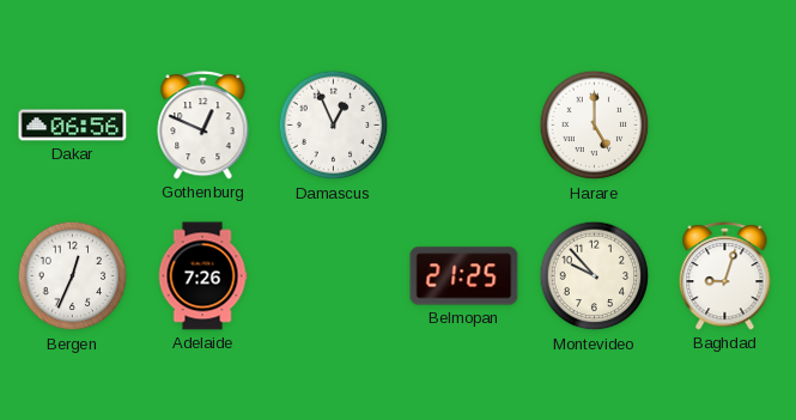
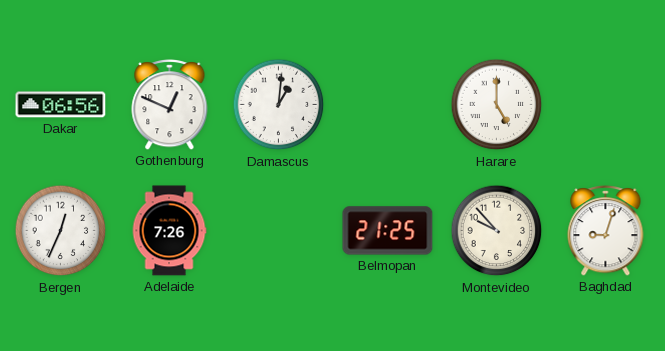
Damascus: 12:56 -> 1:01 (279, 105)
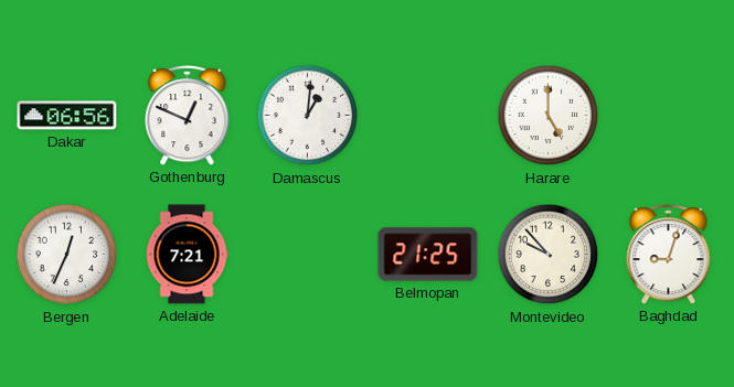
Adelaide: 7:26 -> 7:21 (187, 255)
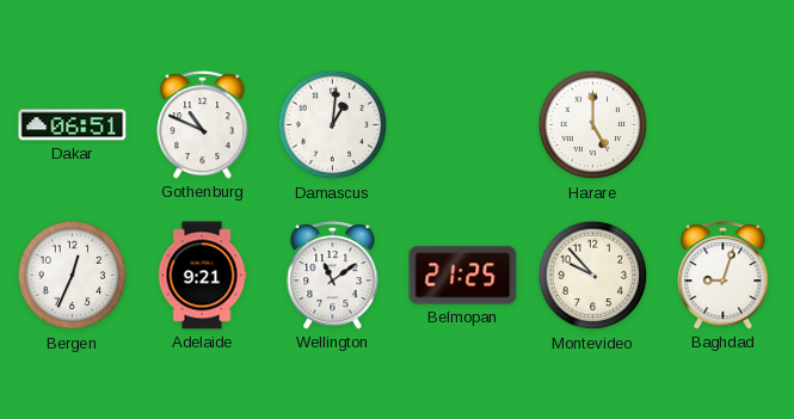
Dakar: 06:56 -> 06:51 (73, 125)
Gothenburg: 12:49 -> 10:49 (203, 125)
Adelaide: 7:21 -> 9:21 (202, 276)
Wellington: none -> 11:09 (333, 276)
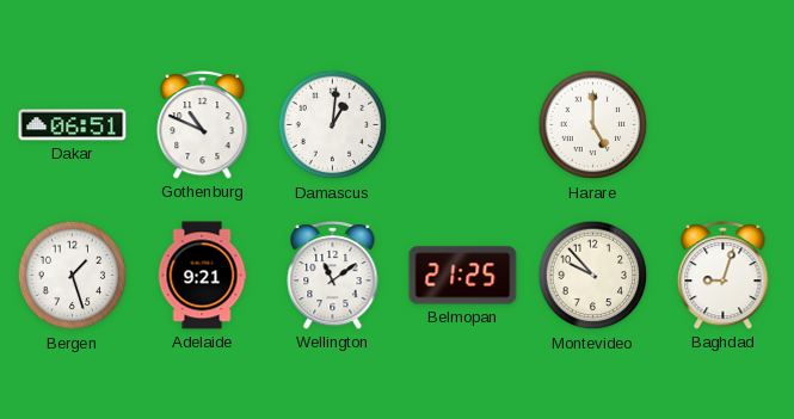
Bergen: 12:34 -> 1:27 (73, 276)
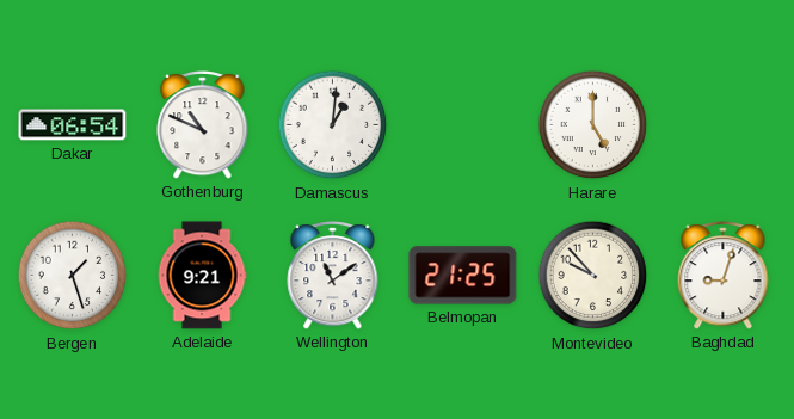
Dakar: 06:51 -> 06:54 (73, 125)
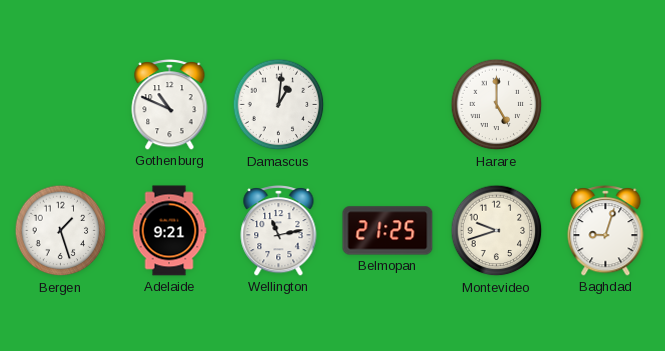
Dakar: 06:54 -> none (73, 125)
Wellington: 11:09 -> 11:13 (279, 231)
Montevideo: 9:53 -> 9:42 (497, 231)
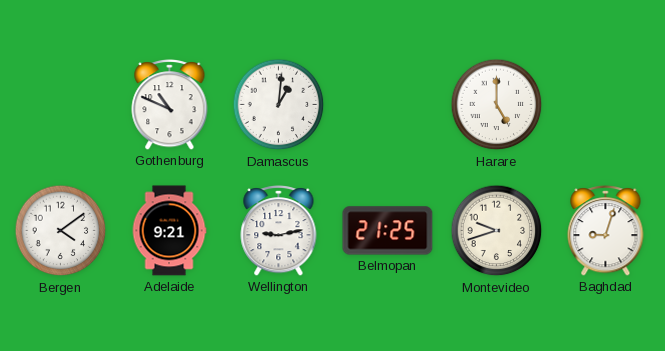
Bergen: 1:27 -> 4:09 (61, 231)
Wellington: 11:13 -> 9:13 (279, 231)
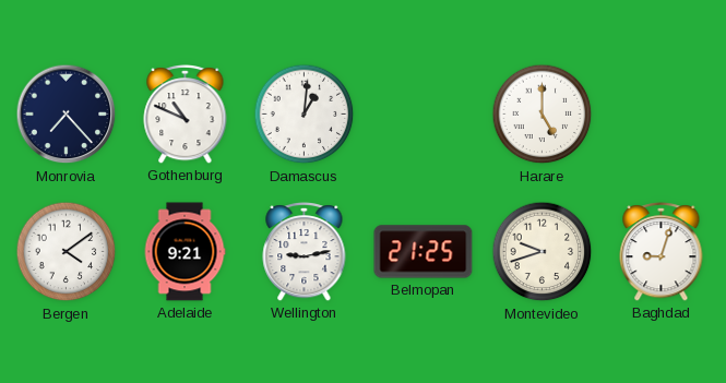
Monrovia: none -> 7:23 (67, 115)
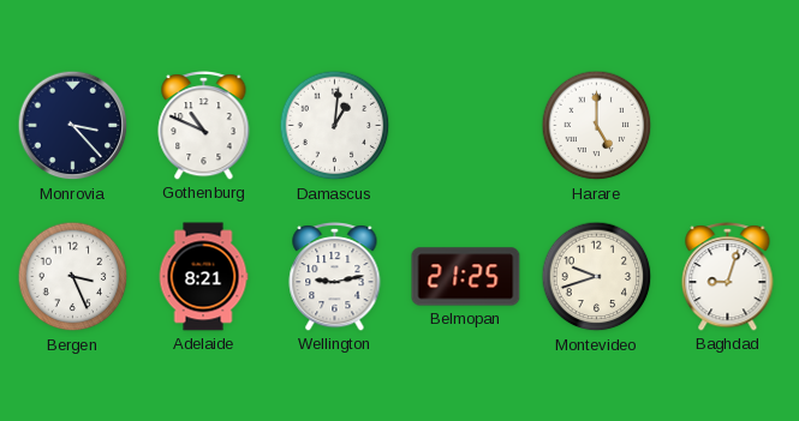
Monrovia: 7:23 -> 3:23 (73, 126)
Bergen: 4:09 -> 3:26 (73, 277)
Adelaide: 9:21 -> 8:21 (203, 277)
